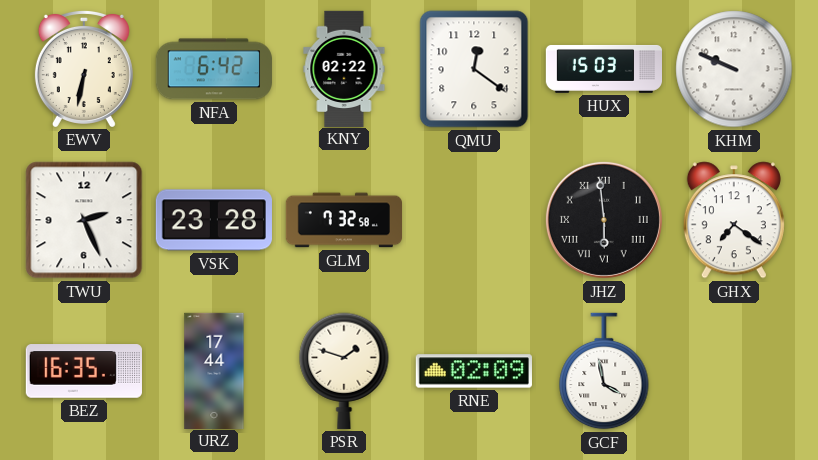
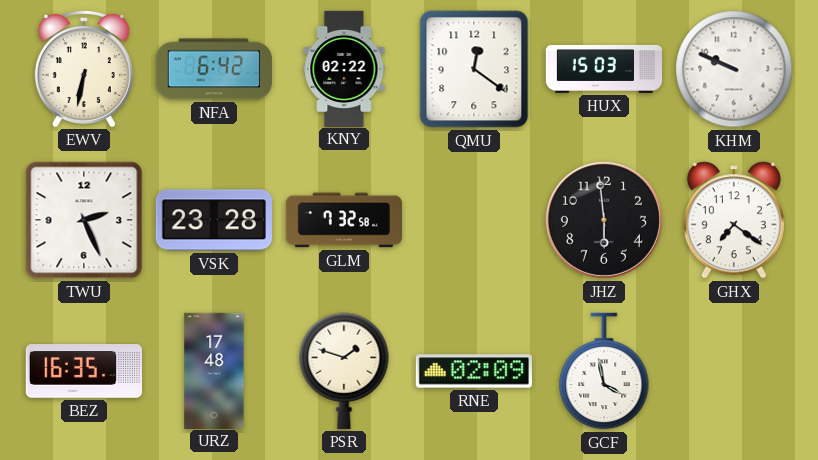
JHZ numerals: Roman -> Arabic (604, 220)
URZ: 17:44 -> 17:48 (214, 370)
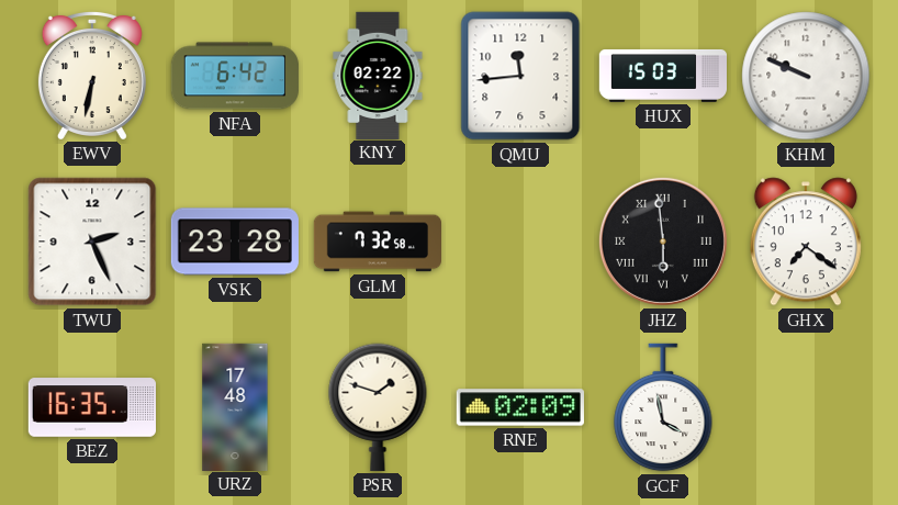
QMU: 12:21 -> 11:44 (520, 76)
JHZ numerals: Arabic -> Roman (663, 242)
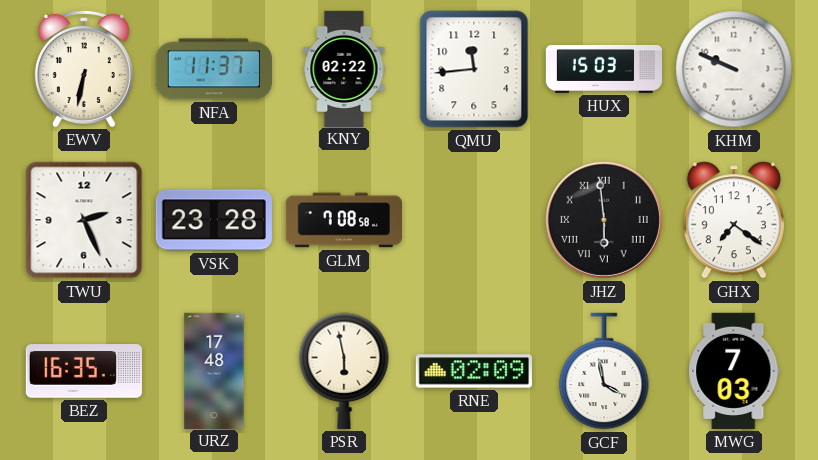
NFA: 6:42 -> 11:37 (214, 69)
GLM: 7:32 -> 7:08 (343, 220)
PSR: 1:48 -> 5:58 (344, 371)
MWG: none -> 7:03 (734, 371)
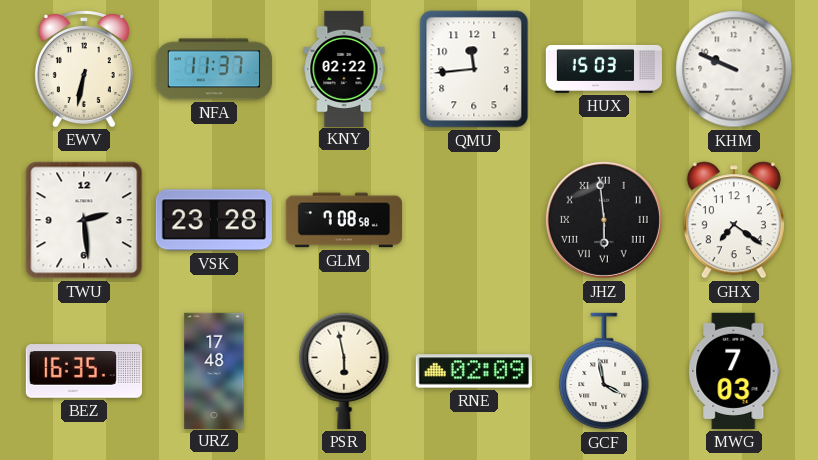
TWU: 2:26 -> 2:29 (84, 220)
